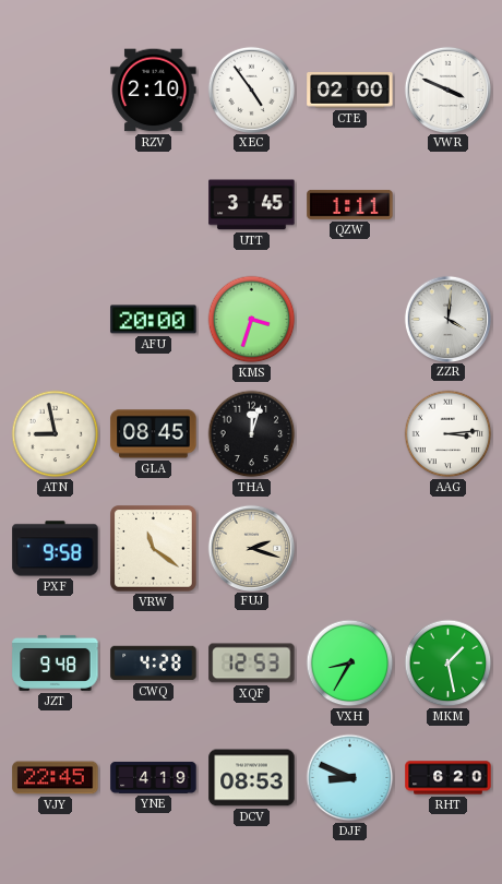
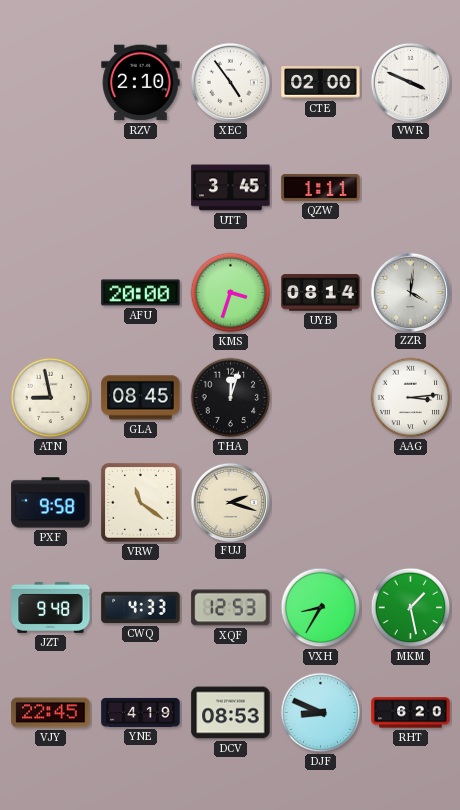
UYB: none -> 08:14 (321, 293)
CWQ: 4:28 -> 4:33 (141, 608)
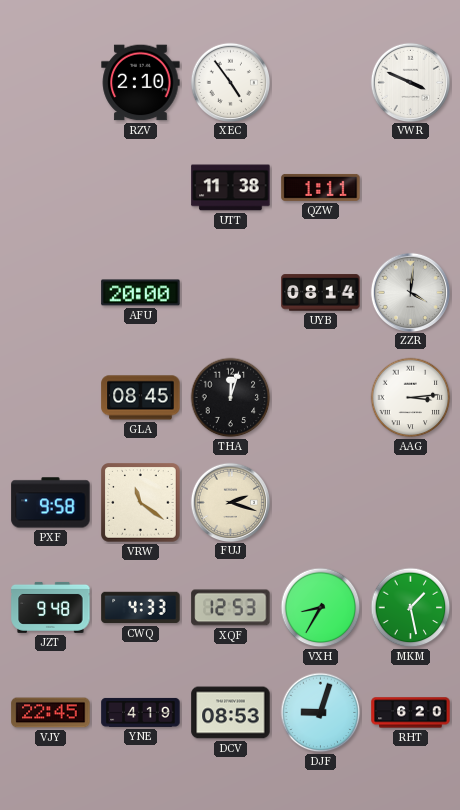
CTE: 02:00 -> none (321, 83)
UTT: 3:45 -> 11:38 (231, 188)
KMS: 3:33 -> none (231, 293)
ATN: 8:58 -> none (51, 398)
DJF: 8:49 -> 9:03 (321, 713)
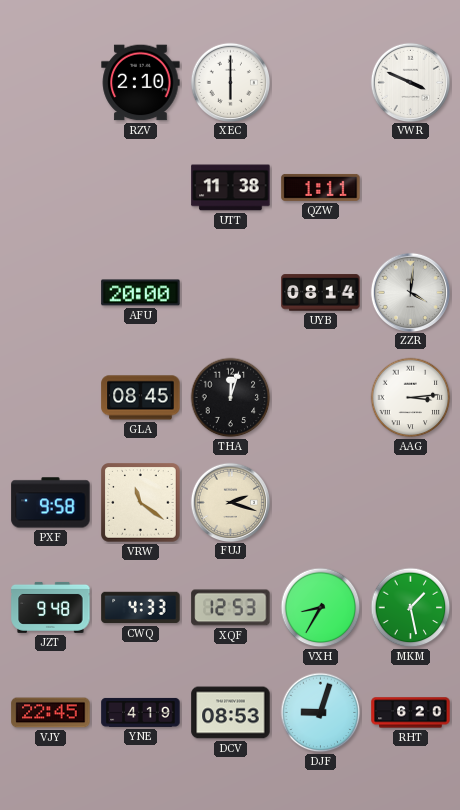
XEC: 4:54 -> 6:00 (230, 82)
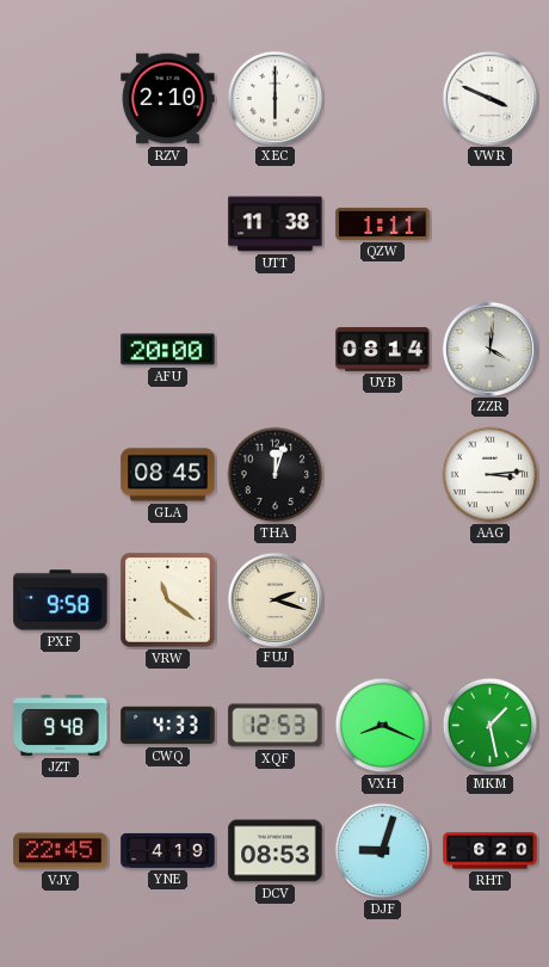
VXH: 8:35 -> 8:19 (383, 726)
